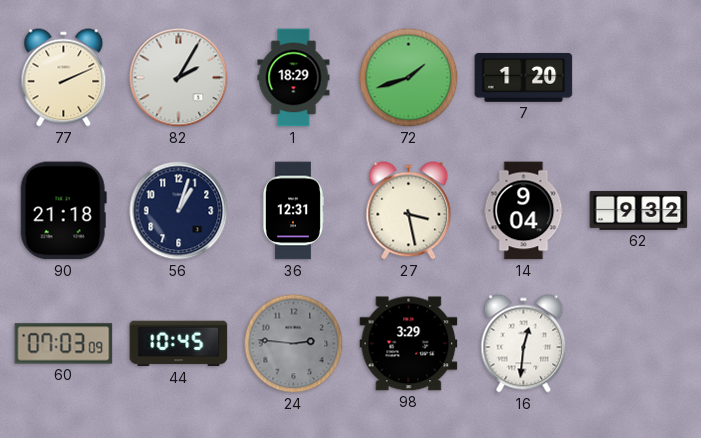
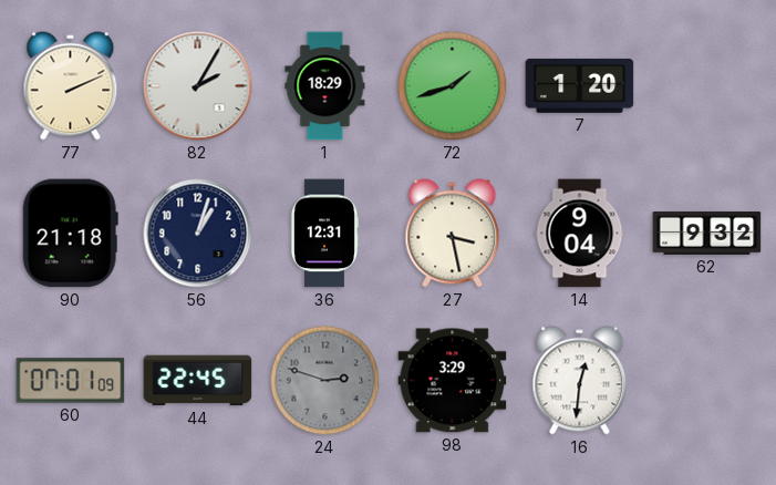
60: 07:03 -> 07:01 (71, 381)
44: 10:45 -> 22:45 (198, 381)
24: 2:46 -> 2:48 (325, 381)
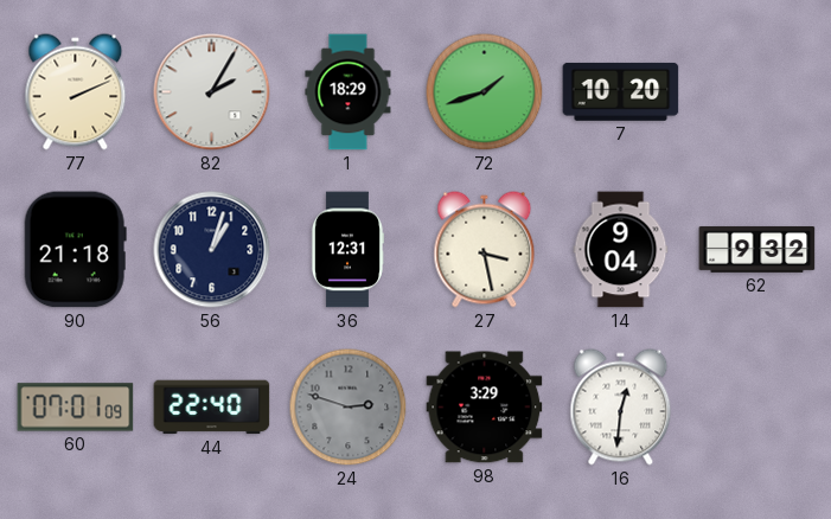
7: 1:20 -> 10:20 (621, 91)
44: 22:45 -> 22:40 (212, 408)
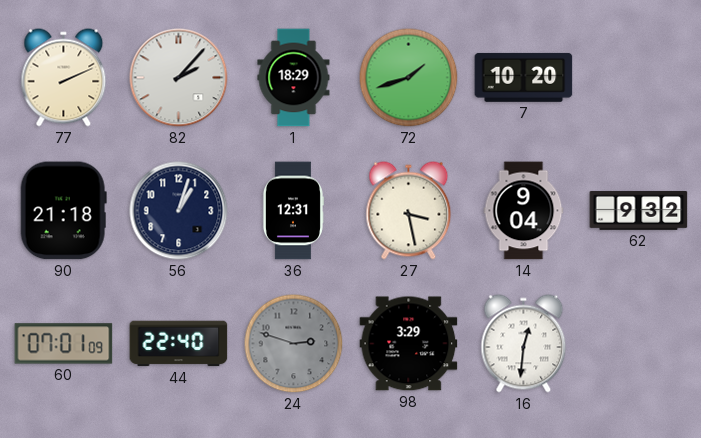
82: 2:05 -> 2:07 (179, 78)
